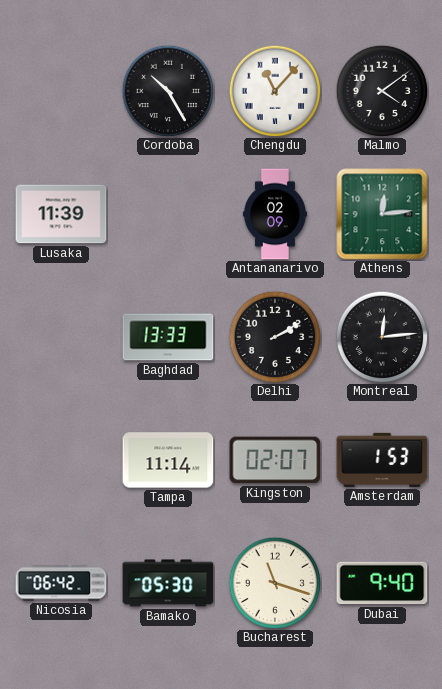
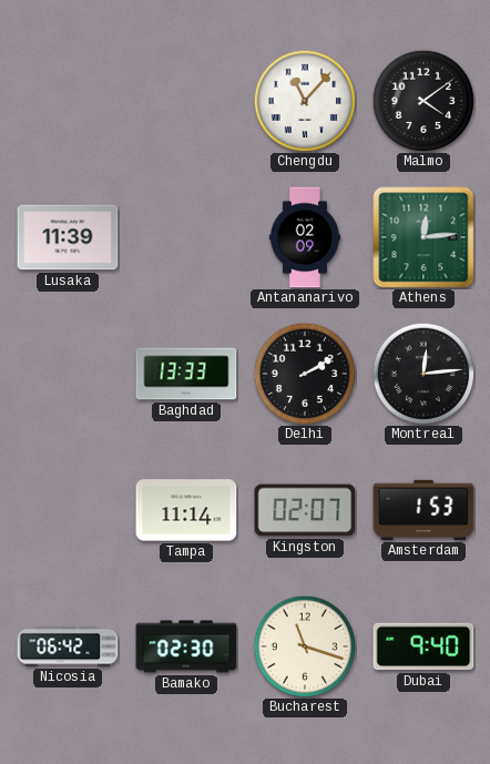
Cordoba: 10:25 -> none (168, 91)
Bamako: 05:30 -> 02:30 (186, 646)
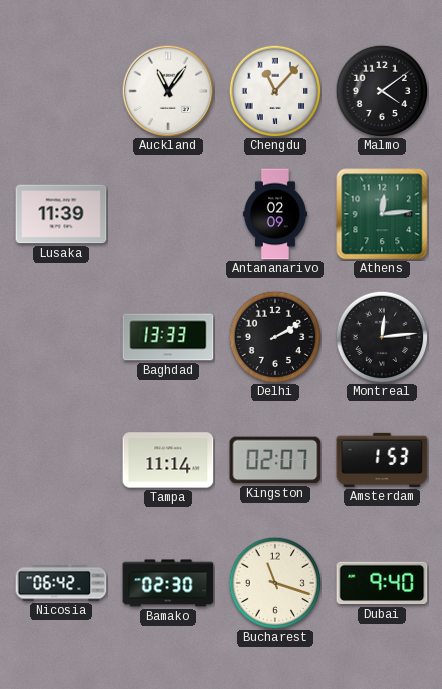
Auckland: none -> 11:06 (168, 91)
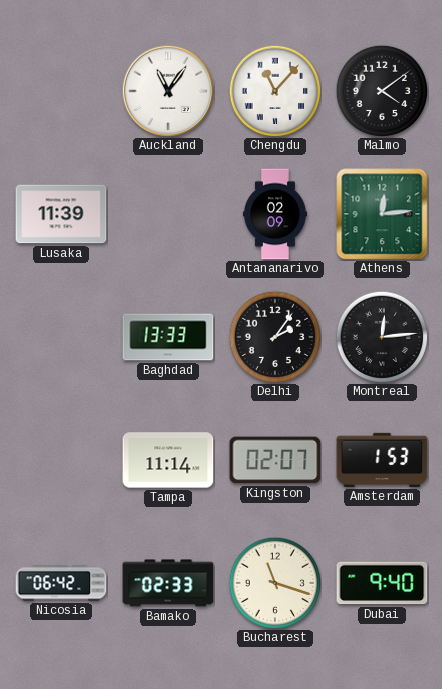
Delhi: 2:10 -> 2:06 (275, 337)
Bamako: 02:30 -> 02:33 (168, 583)
